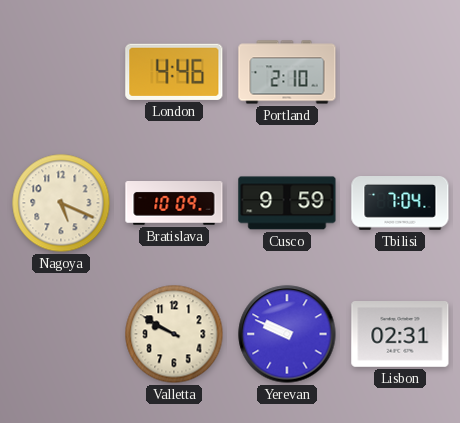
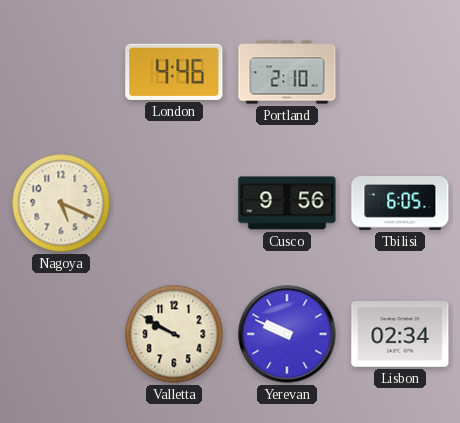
Bratislava: 10:09 -> none (174, 203)
Cusco: 9:59 -> 9:56 (287, 203)
Tbilisi: 7:04 -> 6:05 (400, 204)
Lisbon: 02:31 -> 02:34 (400, 335)
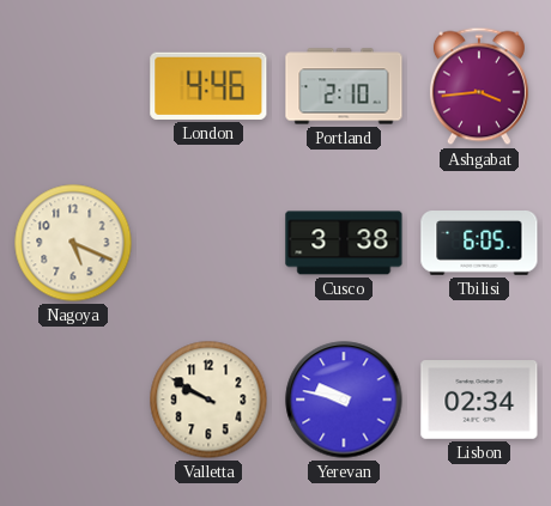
Ashgabat: none -> 3:44 (479, 86)
Cusco: 9:56 -> 3:38 (344, 243)
Yerevan: 9:49 -> 9:47 (344, 400)
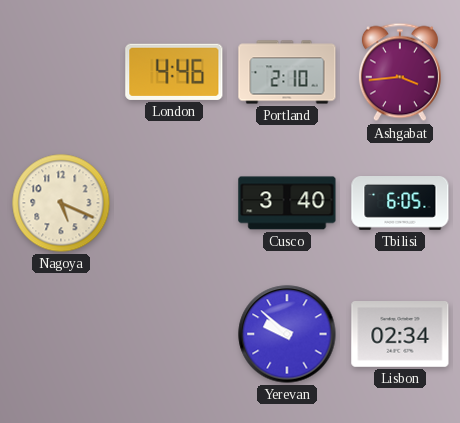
Cusco: 3:38 -> 3:40 (287, 203)
Valletta: 9:50 -> none (208, 400)
Yerevan: 9:47 -> 9:52 (287, 334)
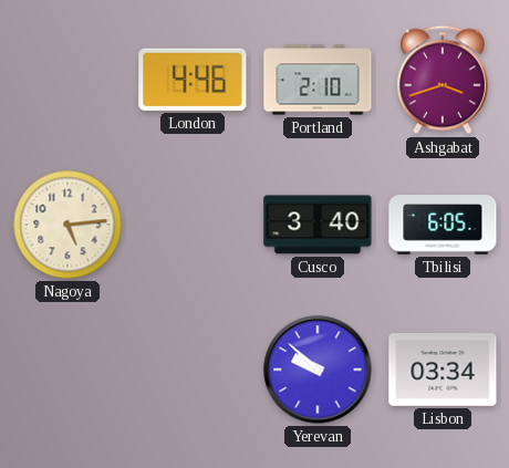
Ashgabat: 3:44 -> 3:42 (443, 80)
Nagoya: 5:19 -> 5:14 (67, 225)
Lisbon: 02:34 -> 03:34 (443, 371)
